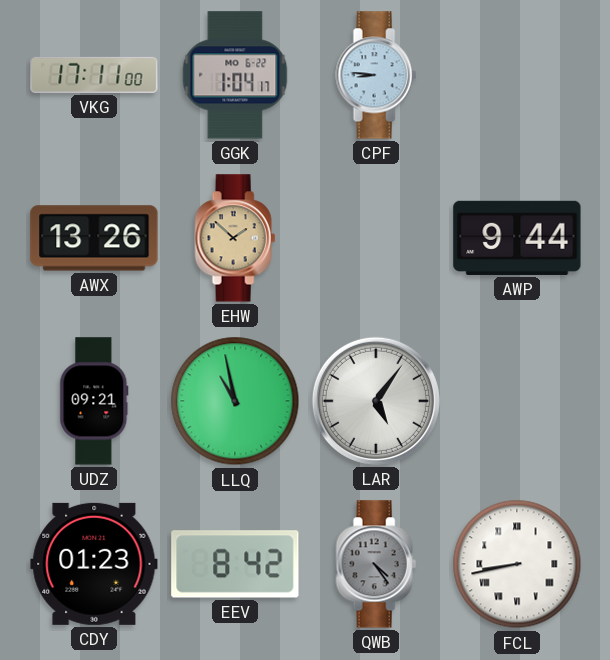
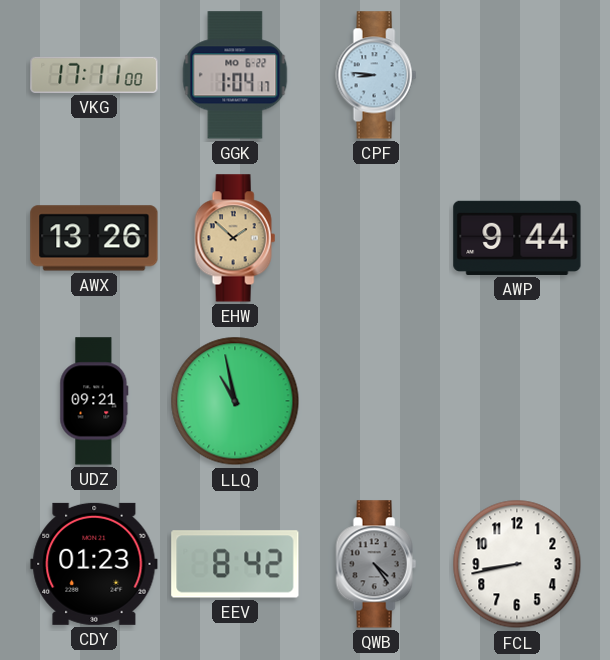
LAR: 5:06 -> none (376, 401)
FCL numerals: Roman -> Arabic (517, 564)
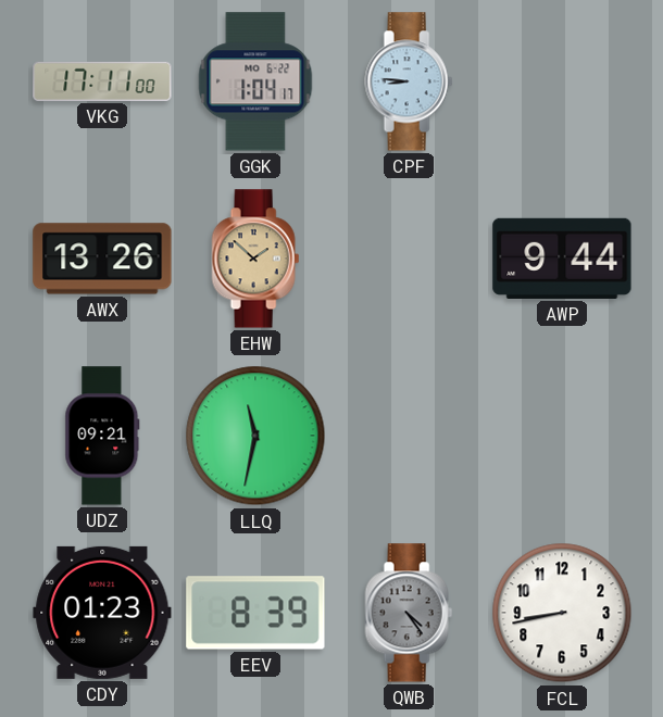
LLQ: 10:58 -> 11:32 (255, 436)
EEV: 8:42 -> 8:39 (255, 613)
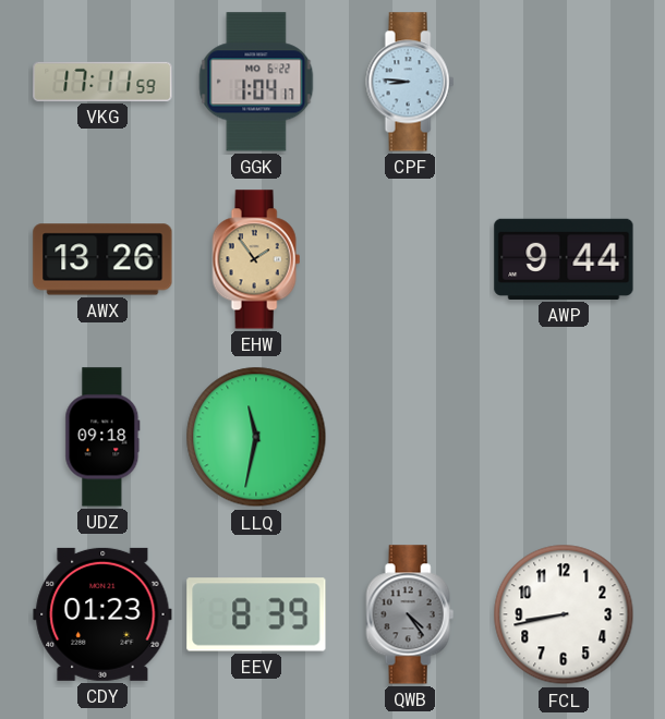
VKG: 17:11:00 -> 17:11:59 (102, 82)
EHW: 1:52 -> 1:54 (256, 259)
UDZ: 09:21 -> 09:18 (102, 437)
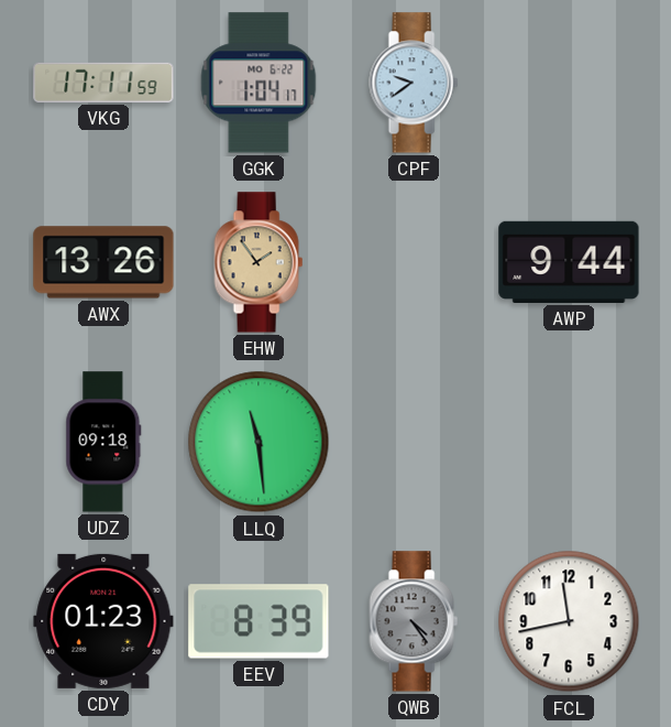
CPF: 8:46 -> 9:39 (414, 83)
LLQ: 11:32 -> 11:29 (258, 442)
FCL: 8:43 -> 11:43 (569, 621)
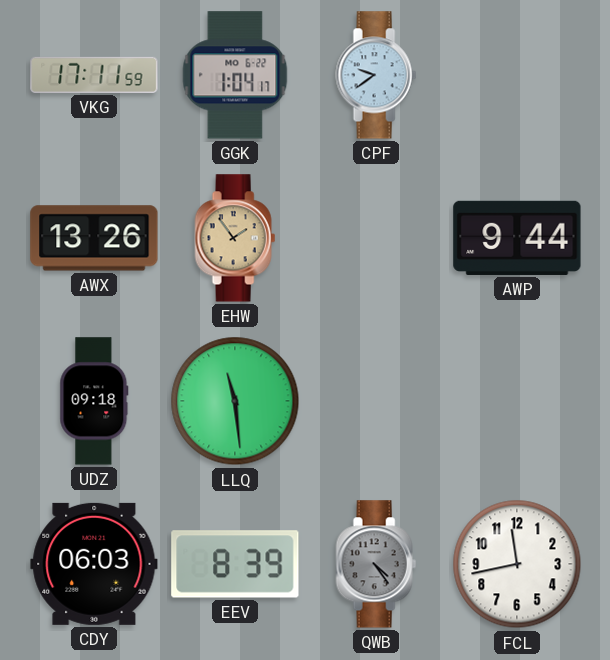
CDY: 01:23 -> 06:03 (94, 564)
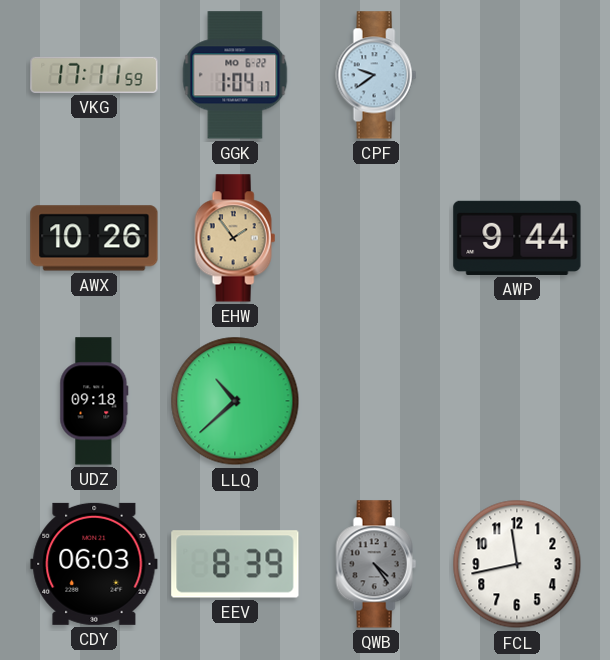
AWX: 13:26 -> 10:26 (94, 238)
LLQ: 11:29 -> 10:38 (235, 401)
